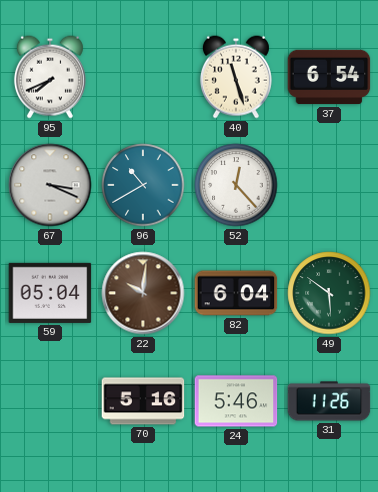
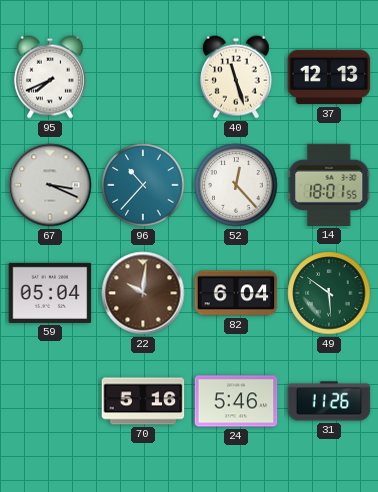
37: 6:54 -> 12:13 (329, 77)
96: 10:40 -> 10:37 (143, 185)
14: none -> 18:01 (329, 185)
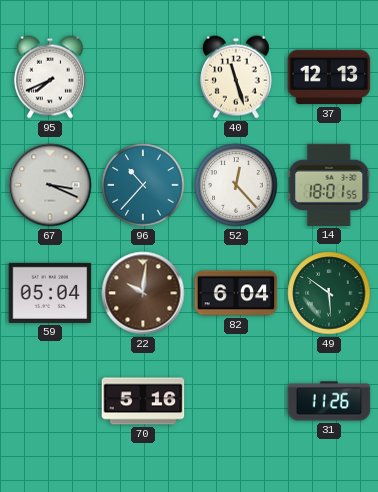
24: 5:46 -> none (236, 401)
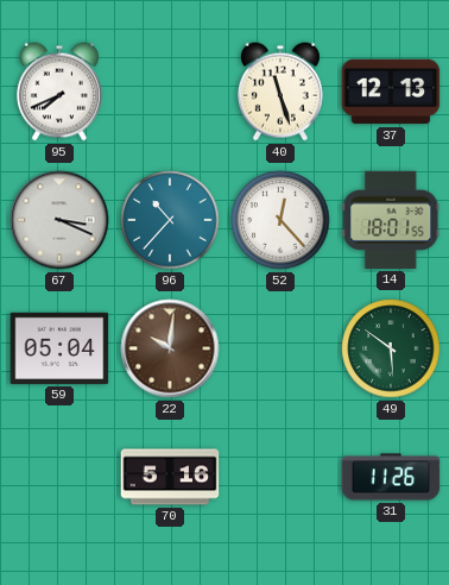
82: 6:04 -> none (236, 293)
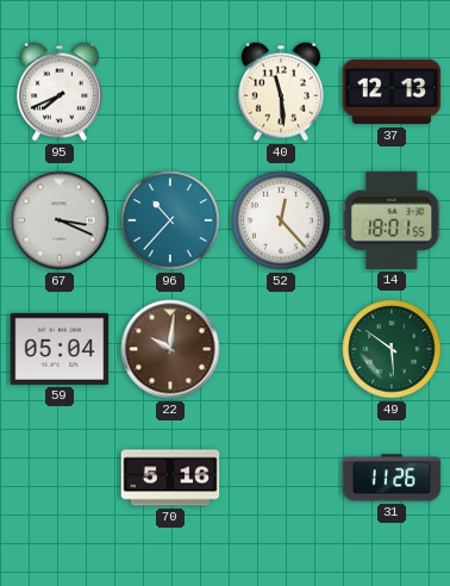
40: 11:27 -> 11:29 (281, 92)
